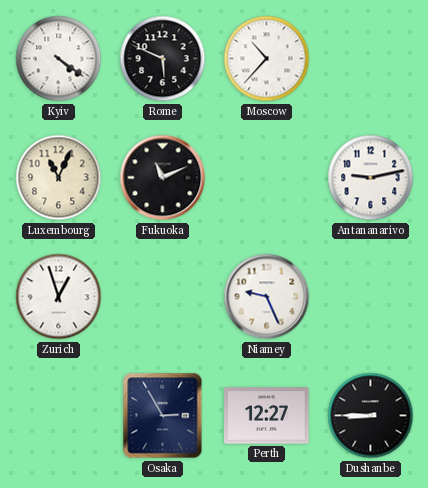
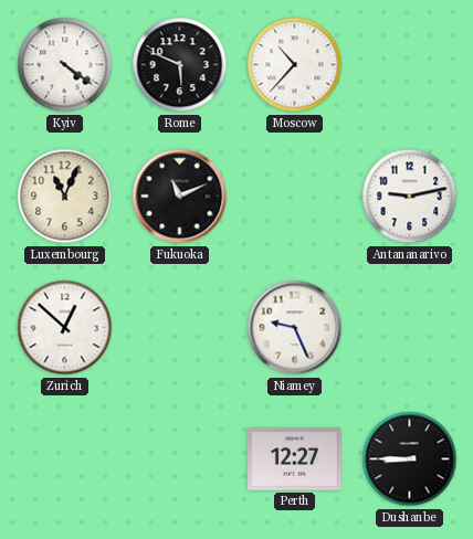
Zurich: 12:57 -> 12:52 (65, 328)
Osaka: 2:55 -> none (163, 416)
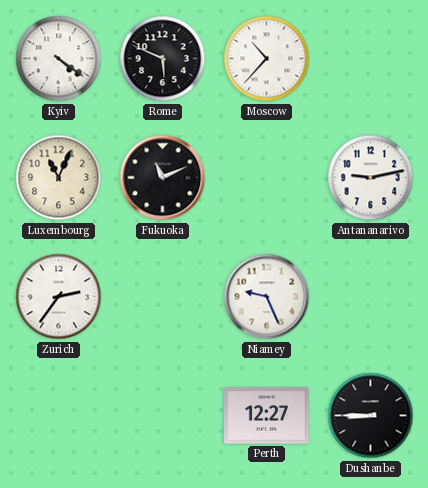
Zurich: 12:52 -> 2:36 (59, 297)
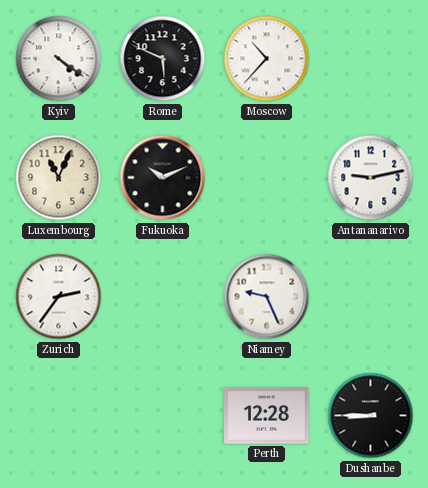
Fukuoka: 11:11 -> 10:11 (163, 178)
Perth: 12:27 -> 12:28 (267, 416)
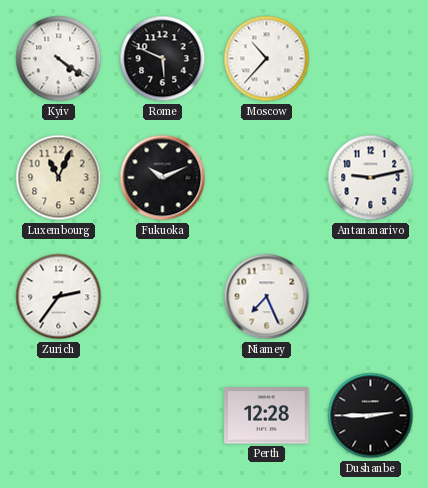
Niamey: 9:26 -> 7:26 (267, 297)
Dushanbe: 8:45 -> 2:45 (371, 416)
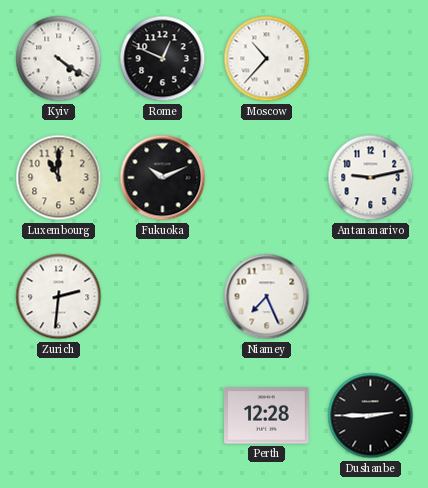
Rome: 5:49 -> 12:49 (163, 59)
Luxembourg: 11:04 -> 11:00 (59, 178)
Zurich: 2:36 -> 2:31 (59, 297)
